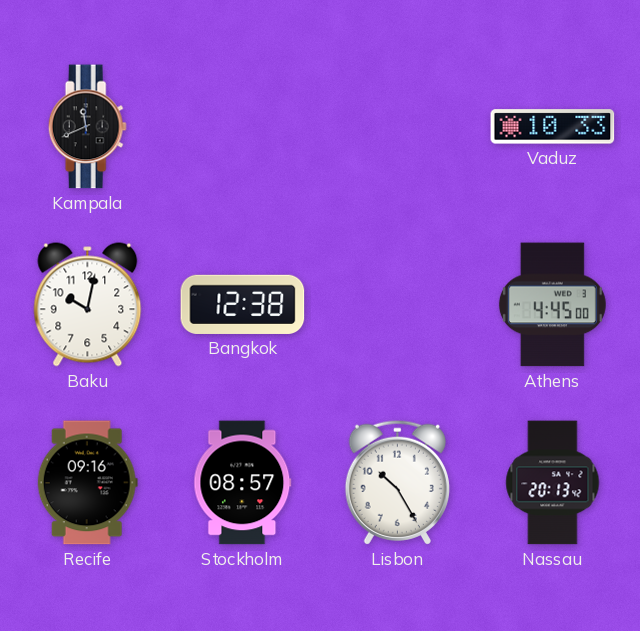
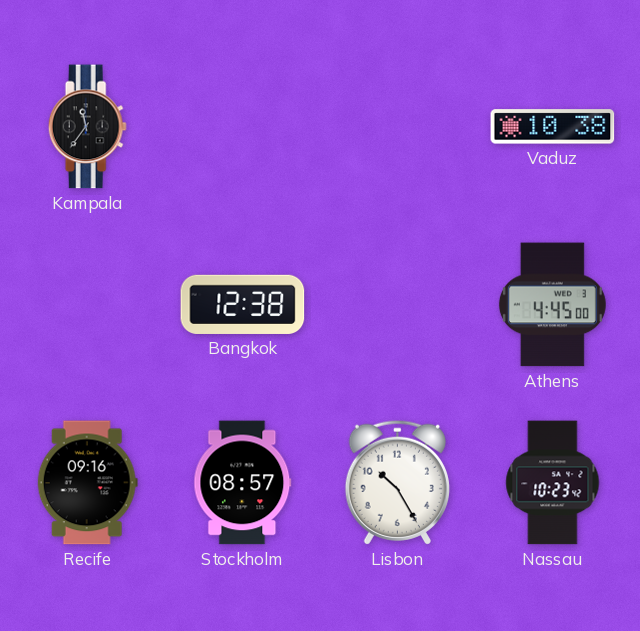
Kampala: 11:41 -> 11:36 (87, 127)
Vaduz: 10:33 -> 10:38 (553, 127)
Baku: 10:02 -> none (88, 305)
Nassau: 20:13 -> 10:23 (553, 483)
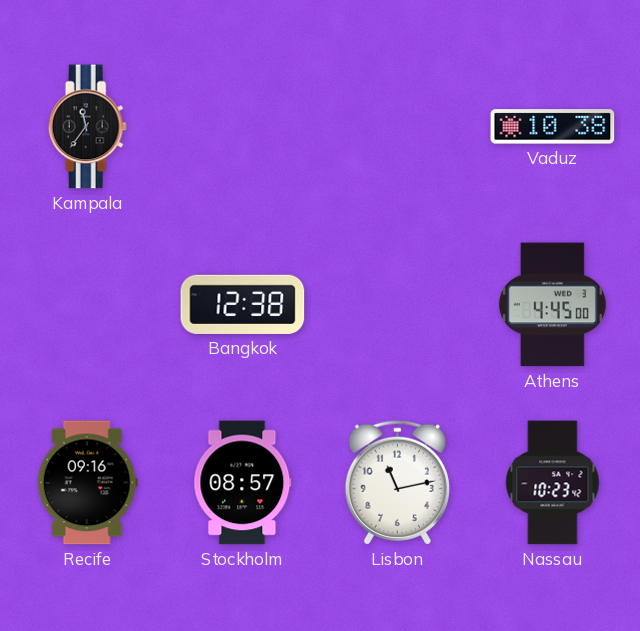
Lisbon: 10:25 -> 11:13 (397, 482)
